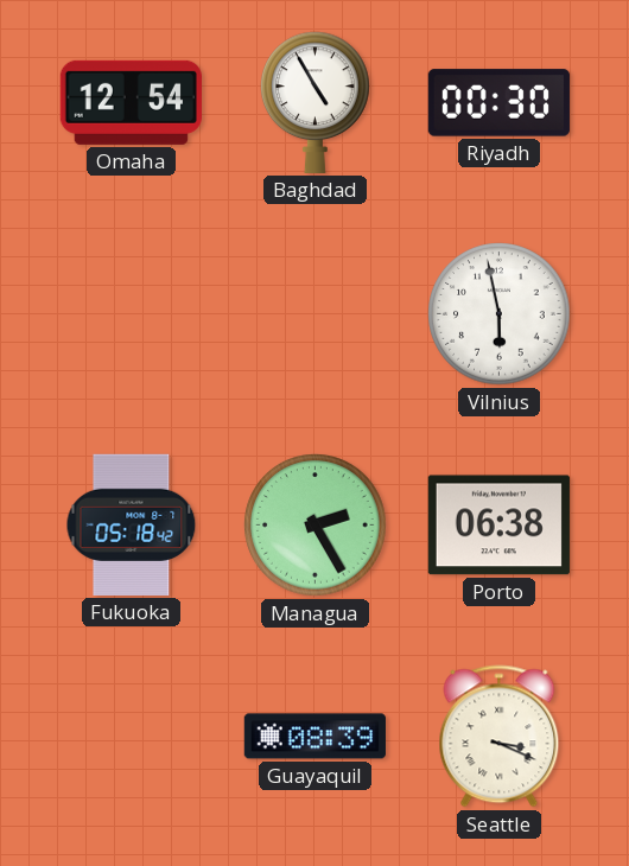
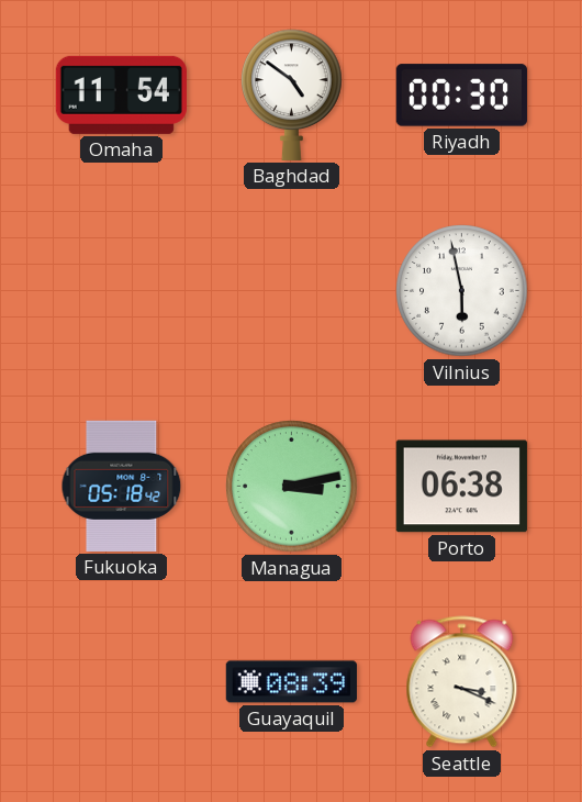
Omaha: 12:54 -> 11:54 (121, 94)
Baghdad: 4:55 -> 4:51 (292, 94)
Managua: 2:25 -> 3:13 (292, 487)
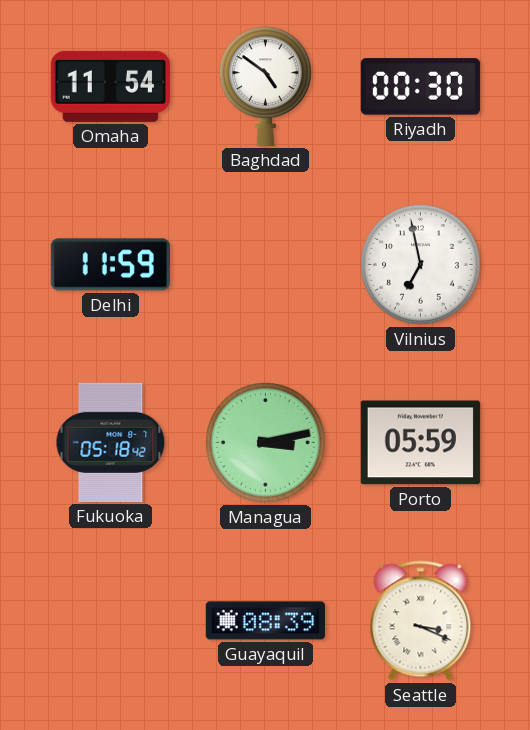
Delhi: none -> 11:59 (110, 265)
Vilnius: 5:58 -> 6:58 (421, 265)
Porto: 06:38 -> 05:59 (420, 443)
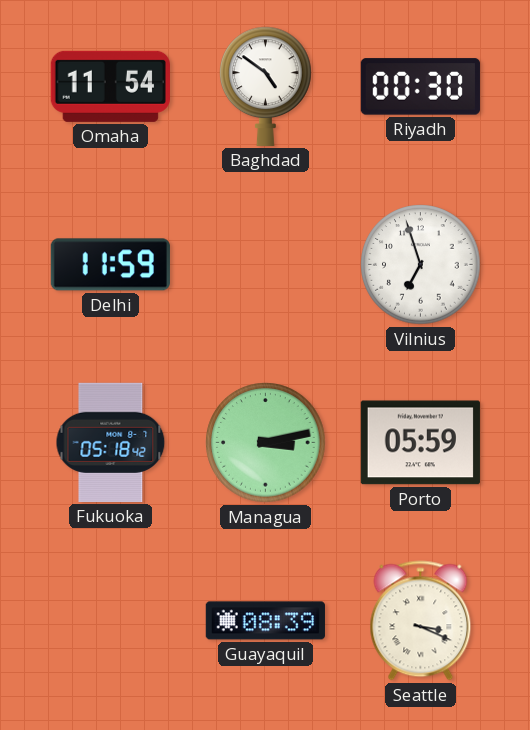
Vilnius: 6:58 -> 6:57 (421, 265)
